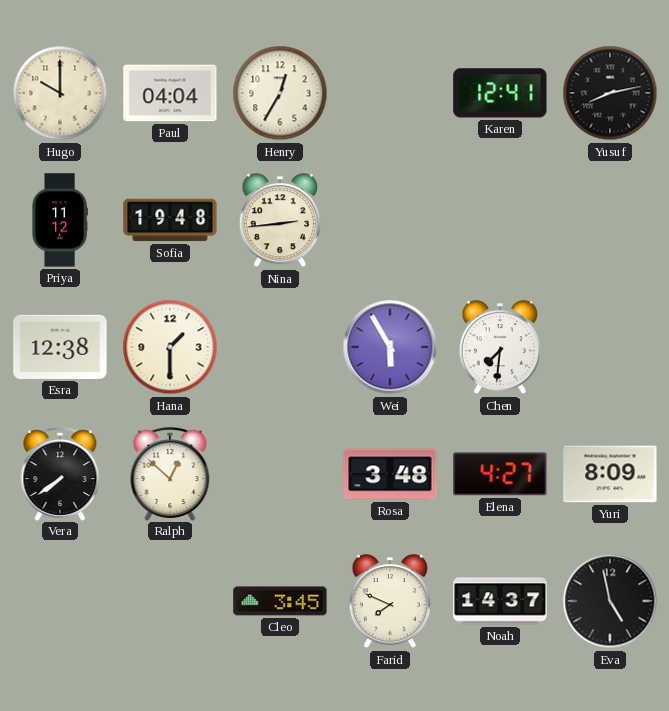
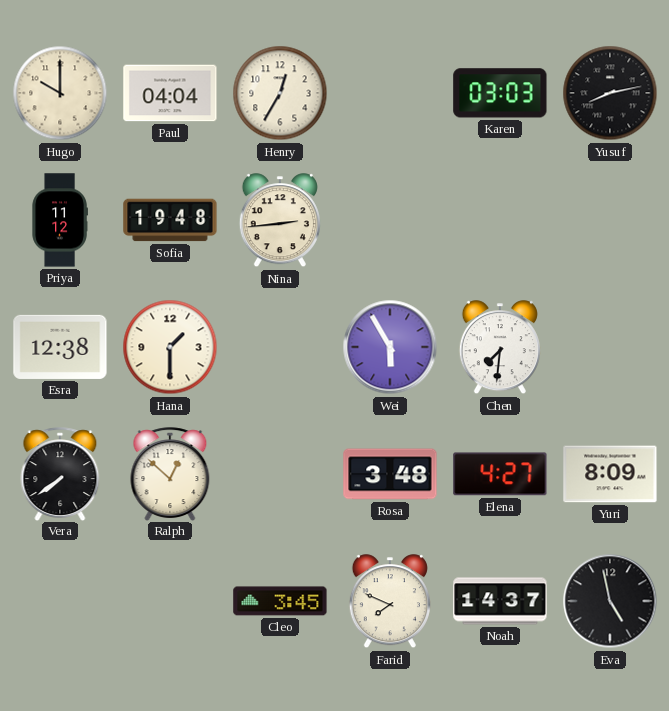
Karen: 12:41 -> 03:03 (500, 93)
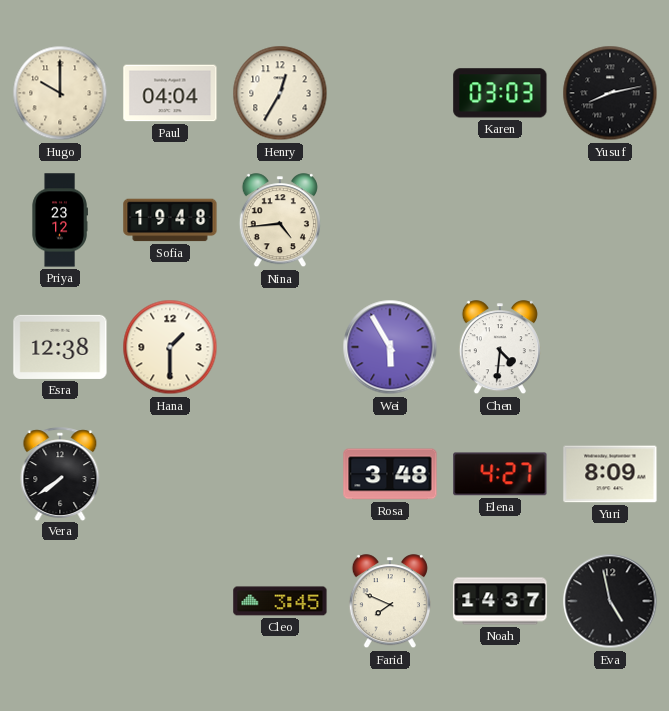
Priya: 11:12 -> 23:12 (60, 220)
Nina: 2:44 -> 4:44 (280, 221)
Chen: 7:31 -> 4:31 (500, 348)
Ralph: 12:52 -> none (170, 474)
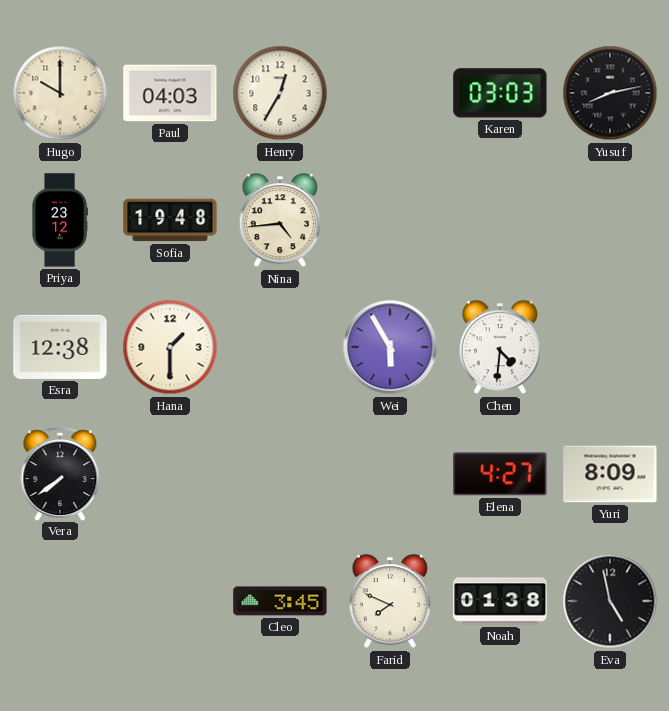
Paul: 04:04 -> 04:03 (170, 93)
Rosa: 3:48 -> none (390, 474)
Noah: 14:37 -> 01:38 (500, 601)
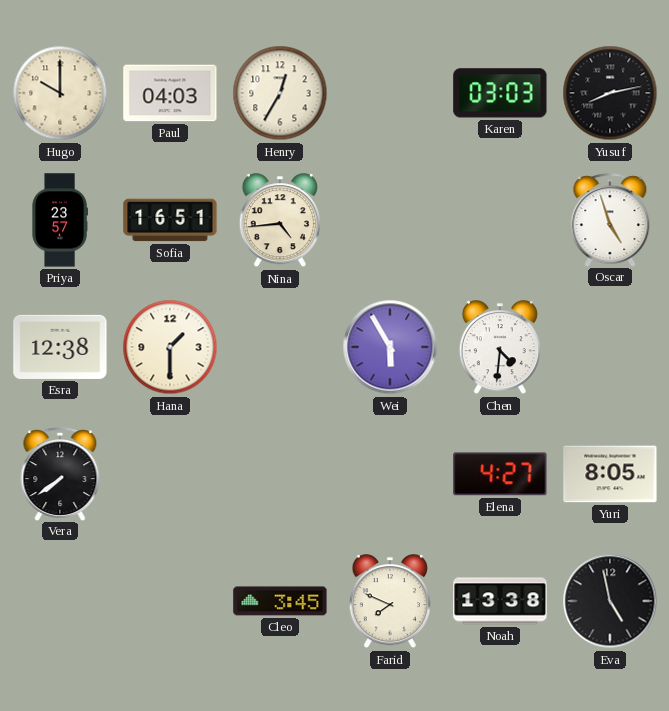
Priya: 23:12 -> 23:57 (60, 220)
Sofia: 19:48 -> 16:51 (170, 220)
Oscar: none -> 4:57 (610, 220)
Yuri: 8:09 -> 8:05 (610, 474)
Noah: 01:38 -> 13:38 (500, 601)
